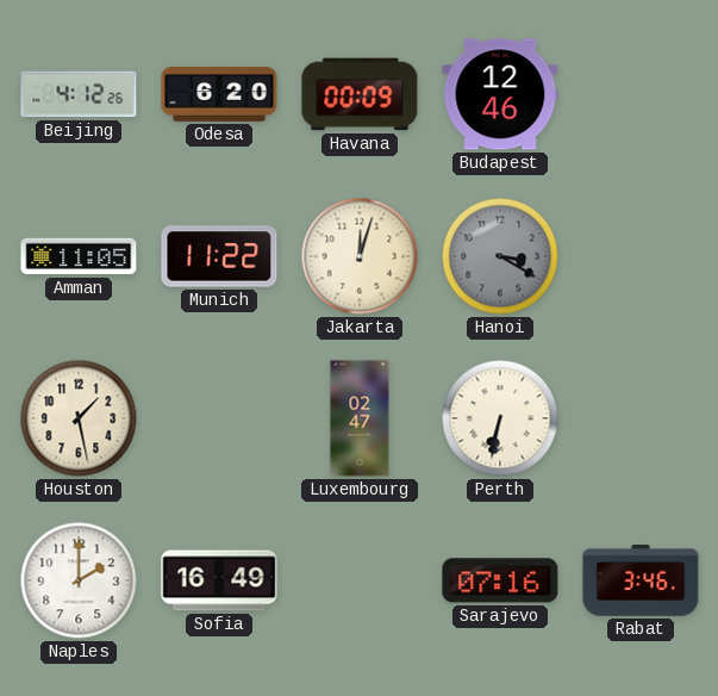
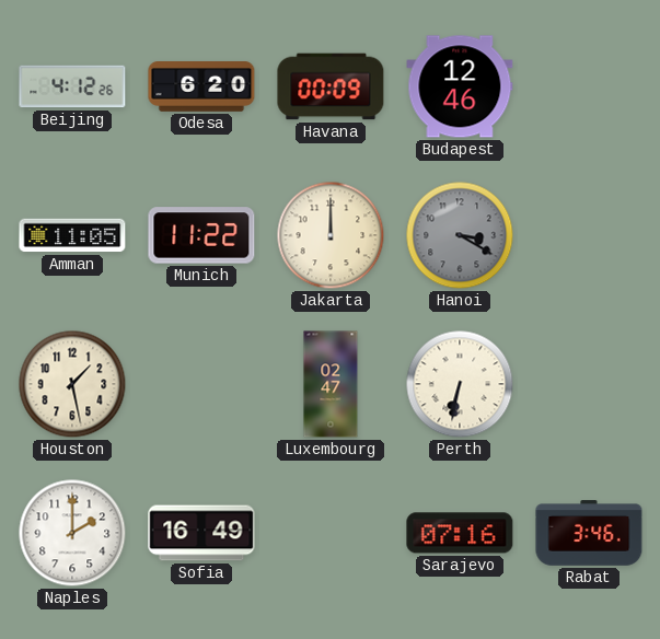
Jakarta: 12:03 -> 12:00 (331, 235)
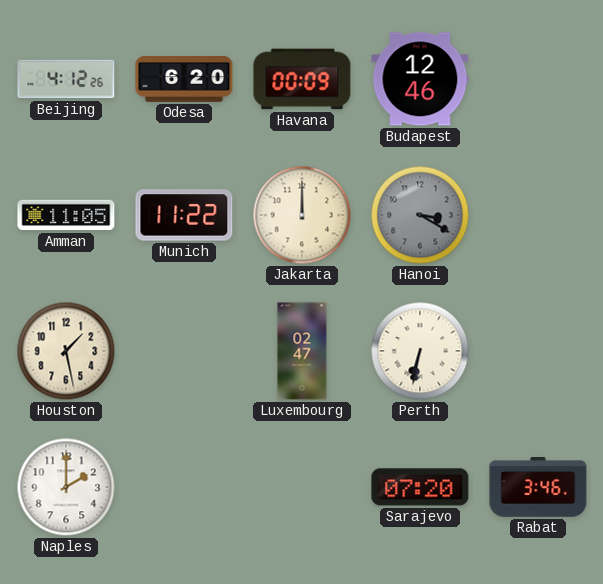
Sofia: 16:49 -> none (201, 533)
Sarajevo: 07:16 -> 07:20 (420, 487)
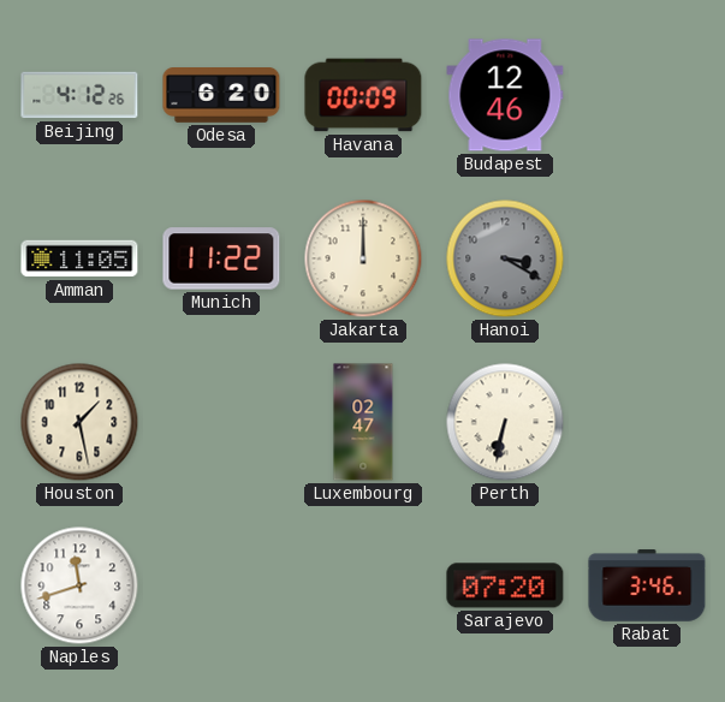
Naples: 2:00 -> 11:42 (79, 585)
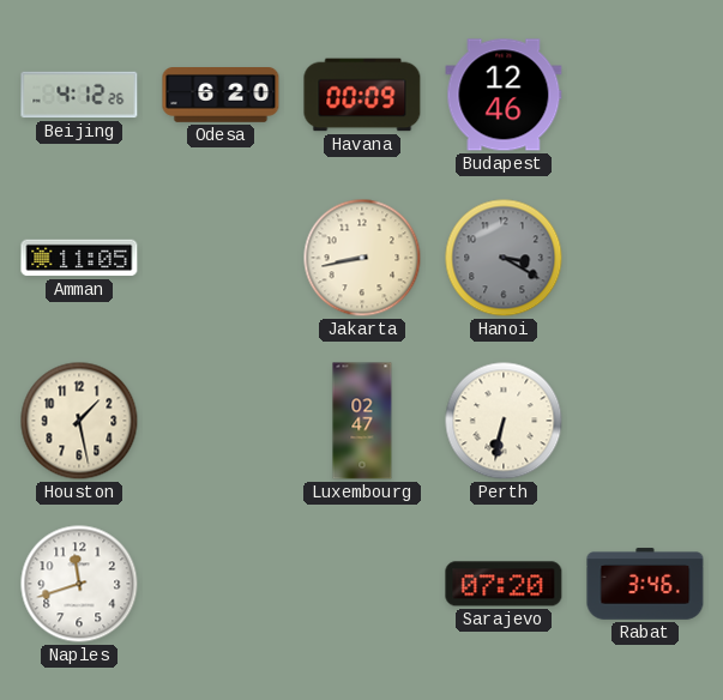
Munich: 11:22 -> none (221, 258)
Jakarta: 12:00 -> 8:43 (362, 258)
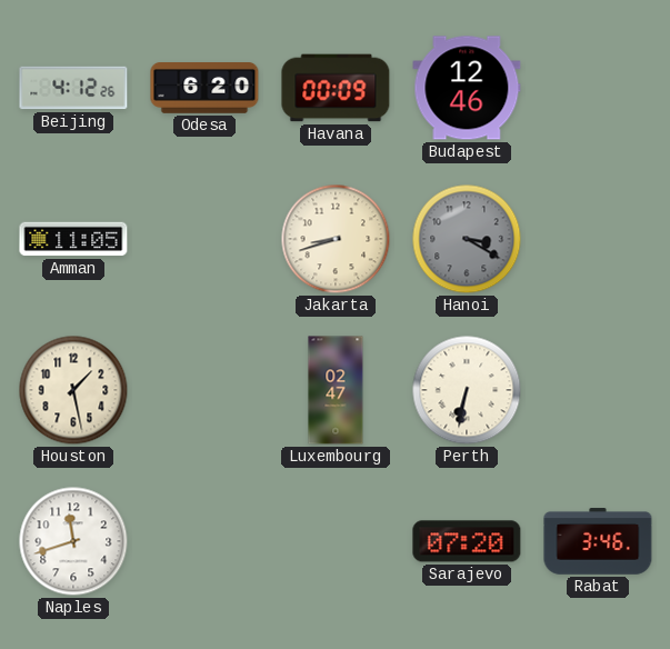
Jakarta: 8:43 -> 8:42 (336, 239)
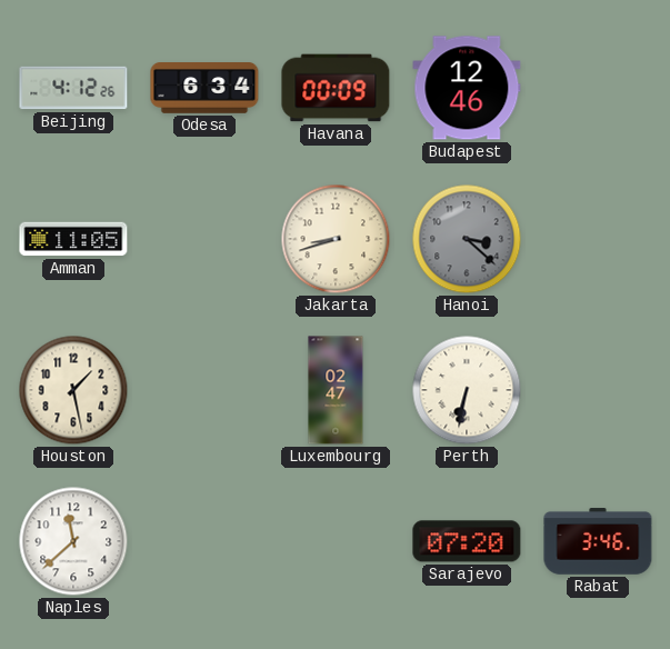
Odesa: 6:20 -> 6:34 (204, 89)
Hanoi: 3:20 -> 3:22 (467, 239)
Naples: 11:42 -> 11:38 (73, 541)
